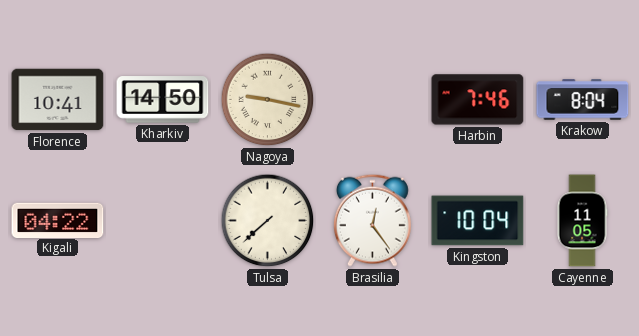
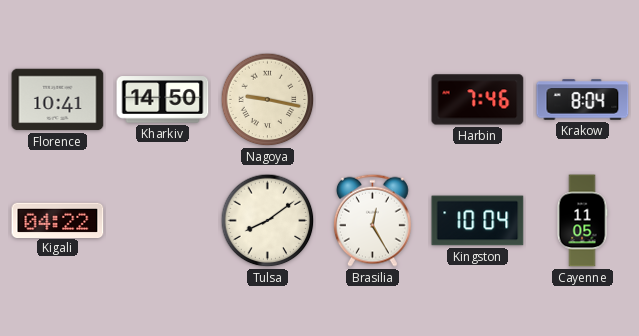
Tulsa: 7:38 -> 8:09 (268, 221)
Brasilia: 12:24 -> 12:25 (372, 220)
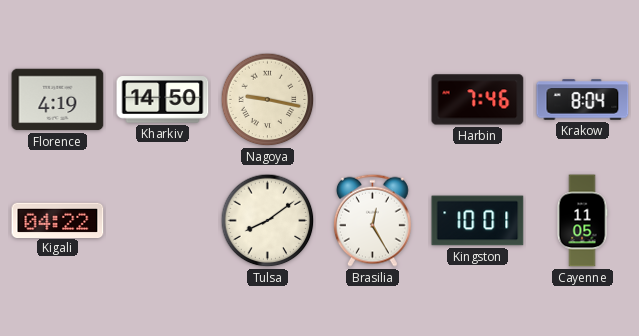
Florence: 10:41 -> 4:19 (58, 100)
Kingston: 10:04 -> 10:01 (478, 221)
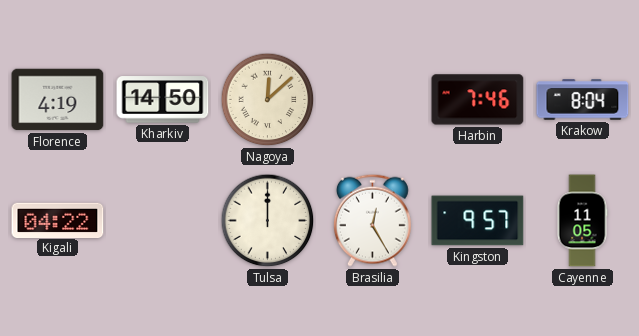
Nagoya: 9:17 -> 12:08 (268, 100)
Tulsa: 8:09 -> 12:00 (268, 221)
Kingston: 10:01 -> 9:57 (478, 221)
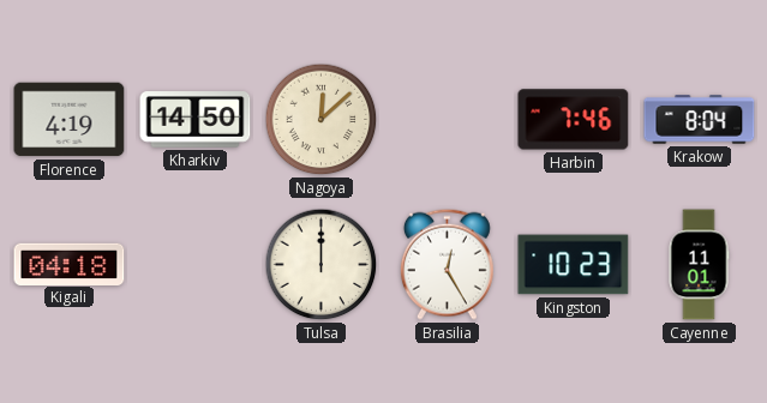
Kigali: 04:22 -> 04:18 (70, 264)
Kingston: 9:57 -> 10:23 (574, 265)
Cayenne: 11:05 -> 11:01 (699, 265)
